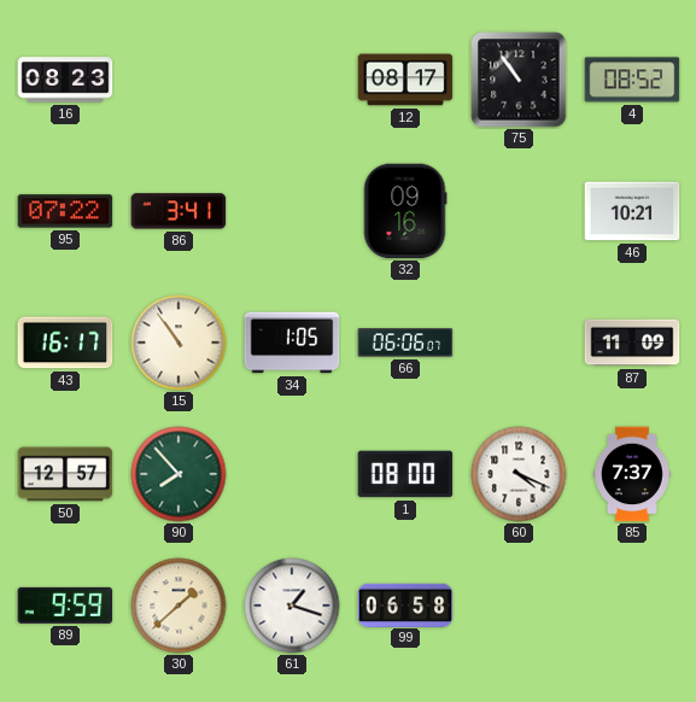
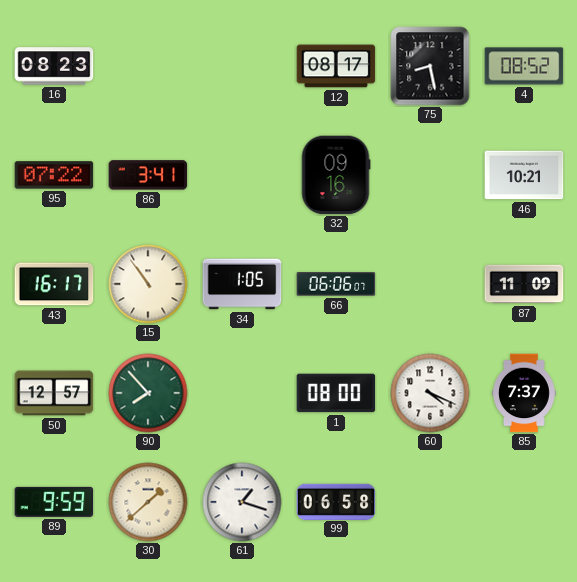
75: 10:54 -> 8:28 (430, 66)
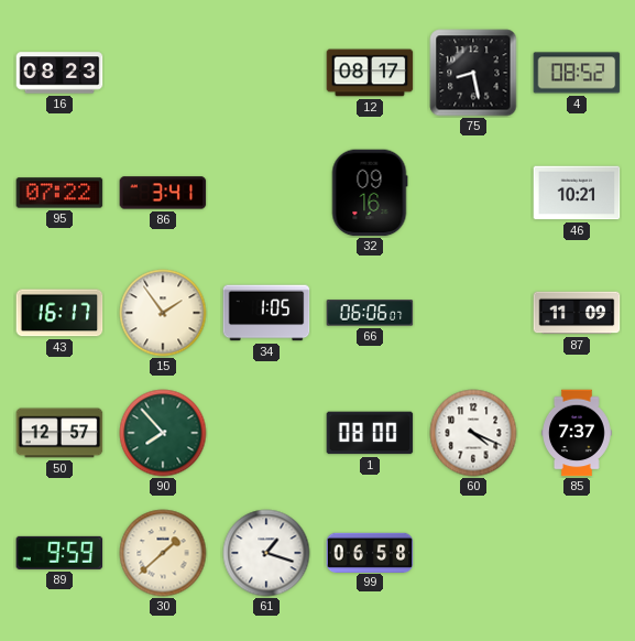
15: 10:54 -> 1:54 (163, 313)
